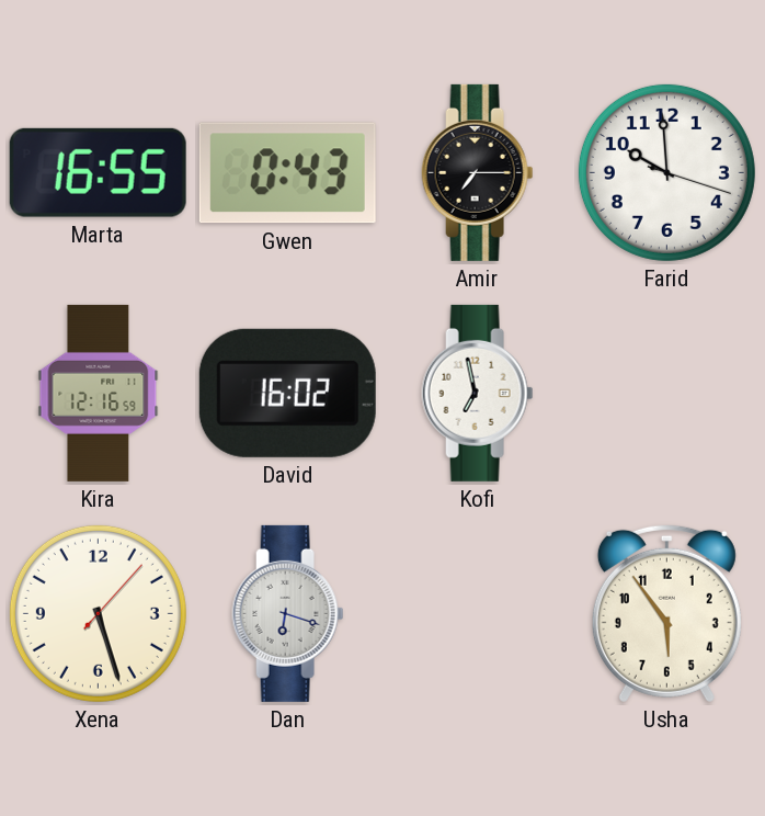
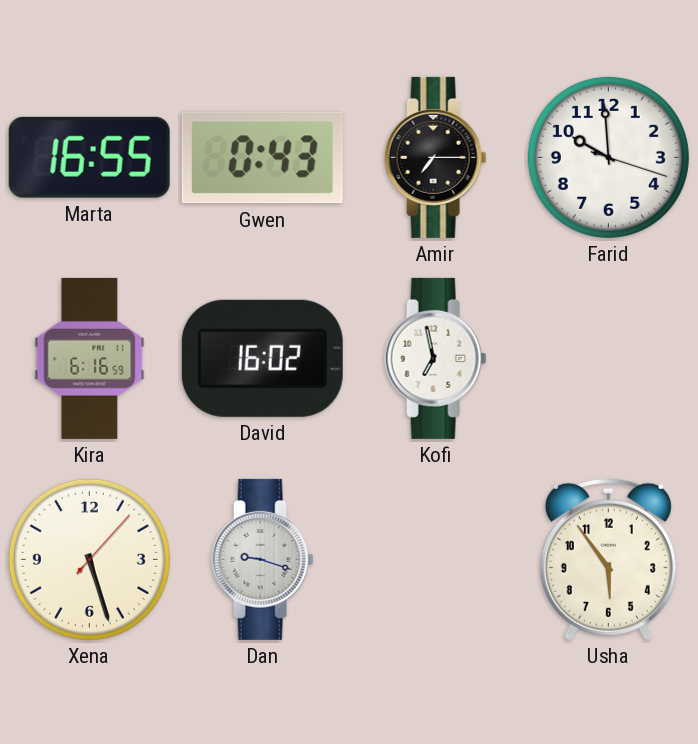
Kira: 12:16 -> 6:16 (90, 358)
Dan: 6:18 -> 9:18 (263, 559)
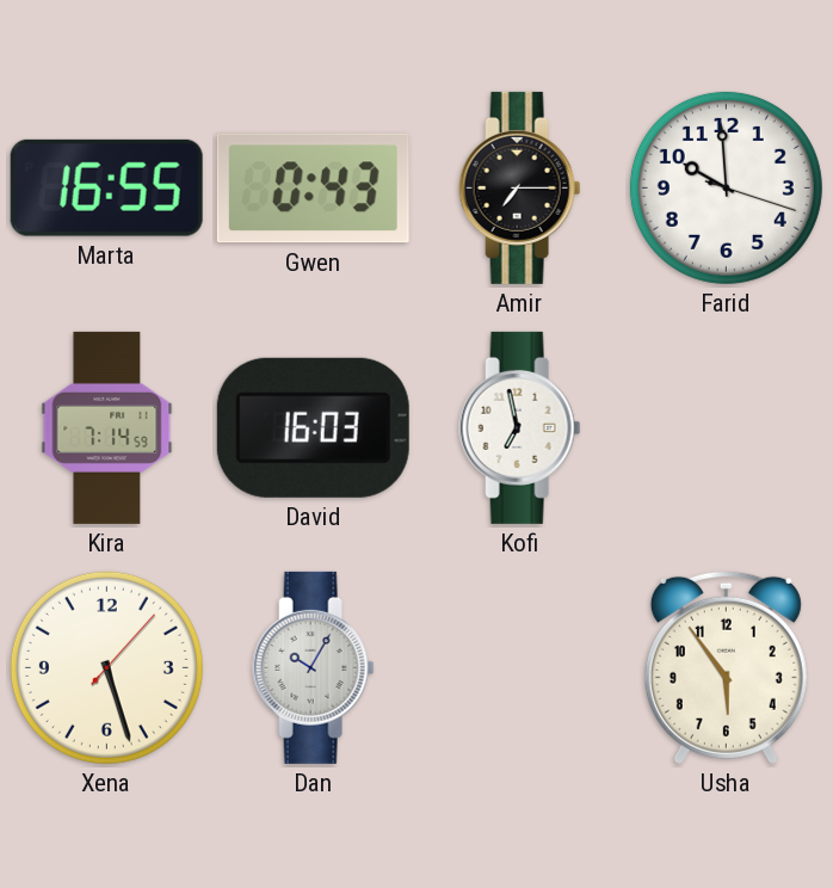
Kira: 6:16 -> 7:14 (107, 427)
David: 16:02 -> 16:03 (313, 427)
Dan: 9:18 -> 10:05 (314, 667)
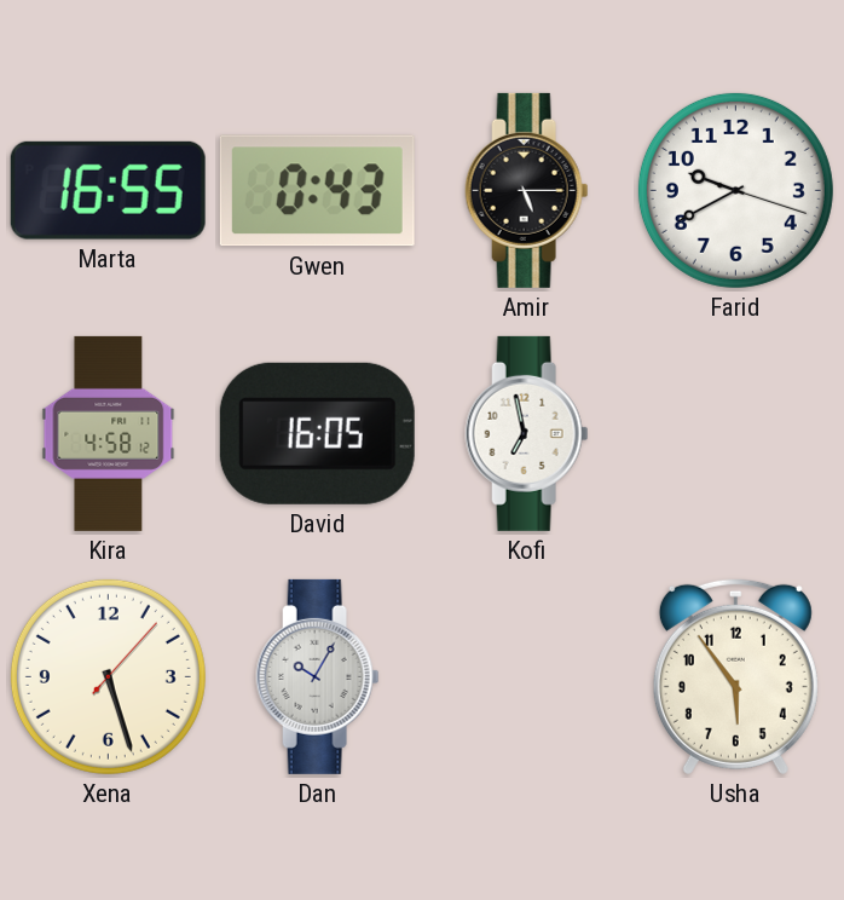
Amir: 7:15 -> 5:15 (527, 190)
Farid: 9:59 -> 9:40 (735, 190)
Kira: 7:14 -> 4:58 (109, 433)
David: 16:03 -> 16:05 (317, 433)
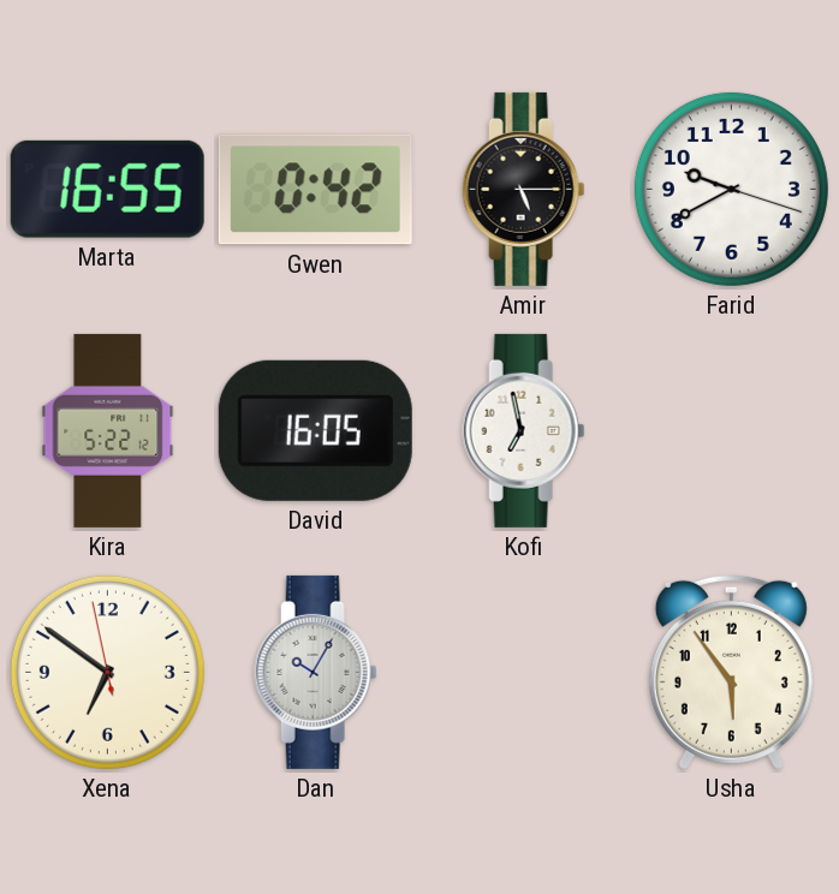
Gwen: 0:43 -> 0:42 (315, 190)
Kira: 4:58 -> 5:22 (108, 430)
Xena: 5:27 -> 6:50 (107, 672)
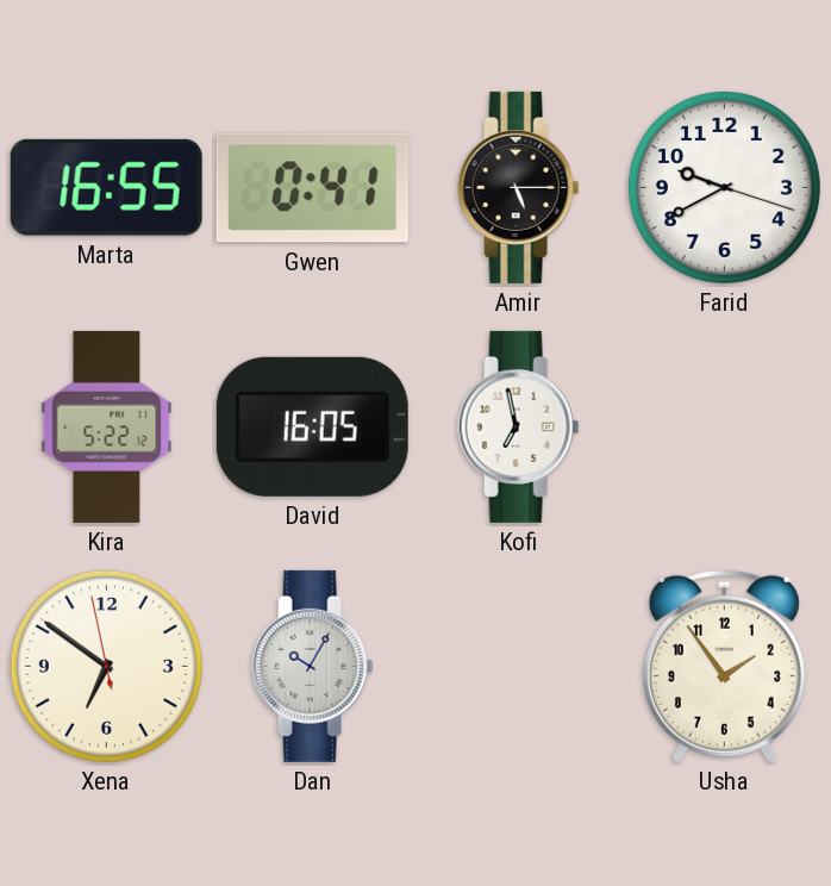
Gwen: 0:42 -> 0:41 (312, 188)
Usha: 5:54 -> 1:54 (724, 666)
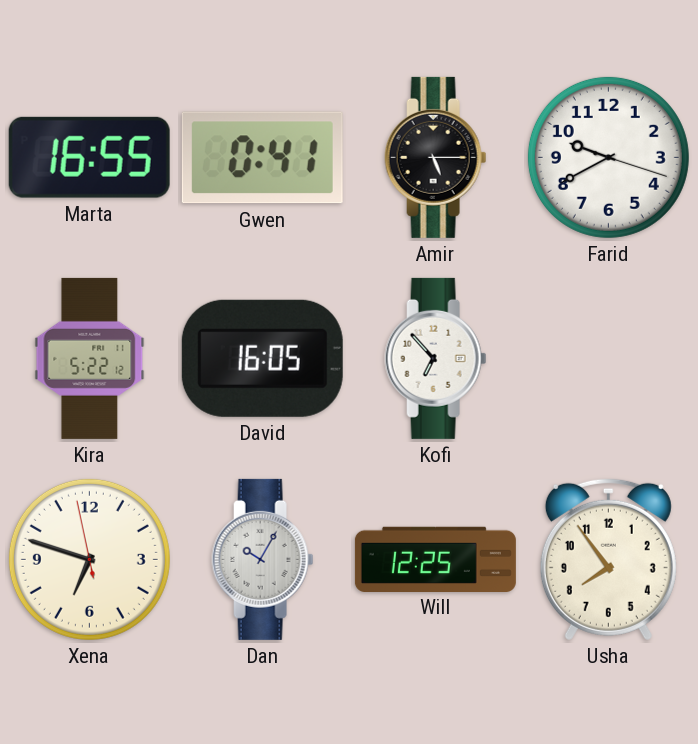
Kofi: 6:58 -> 6:53 (436, 358)
Xena: 6:50 -> 6:47 (89, 559)
Will: none -> 12:25 (435, 559)
Usha: 1:54 -> 7:54 (608, 559)
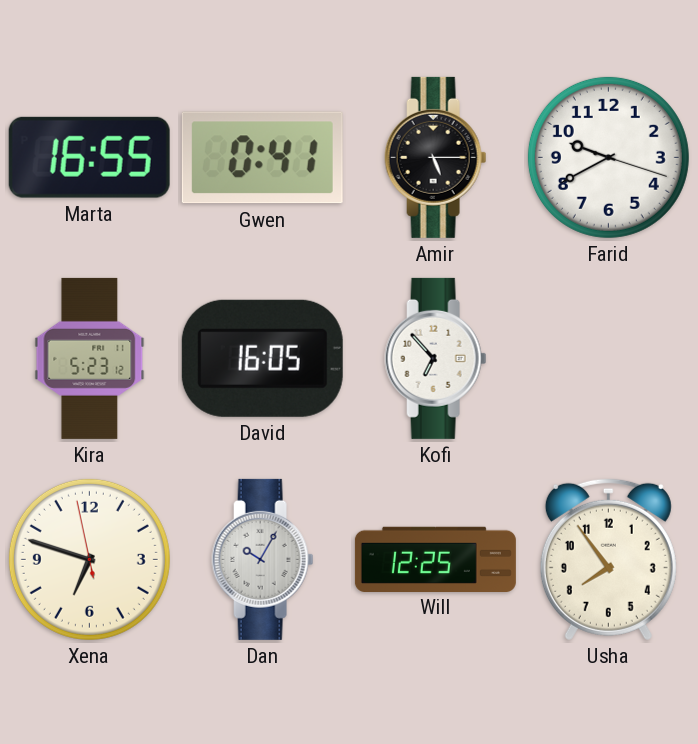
Kira: 5:22 -> 5:23 (90, 358)
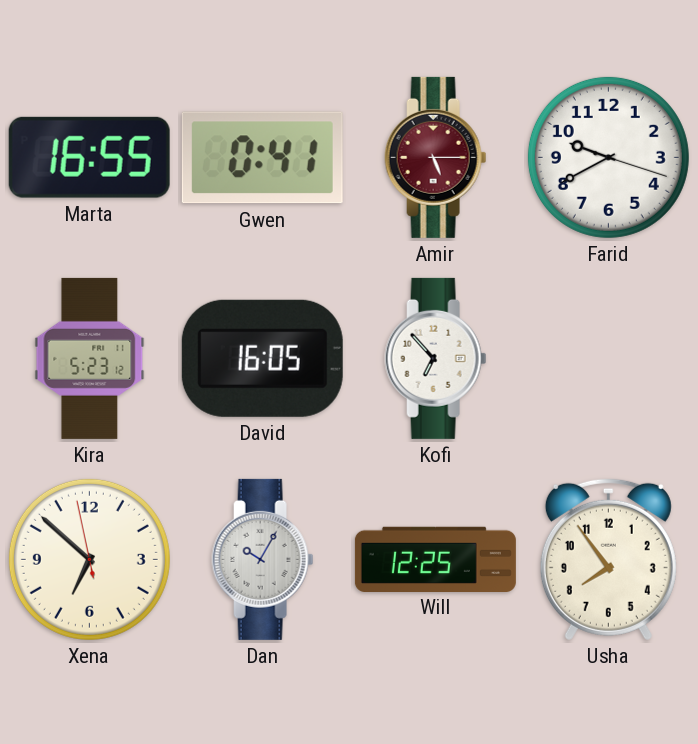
Amir dial: black -> burgundy (436, 157)
Xena: 6:47 -> 6:51 (89, 559)
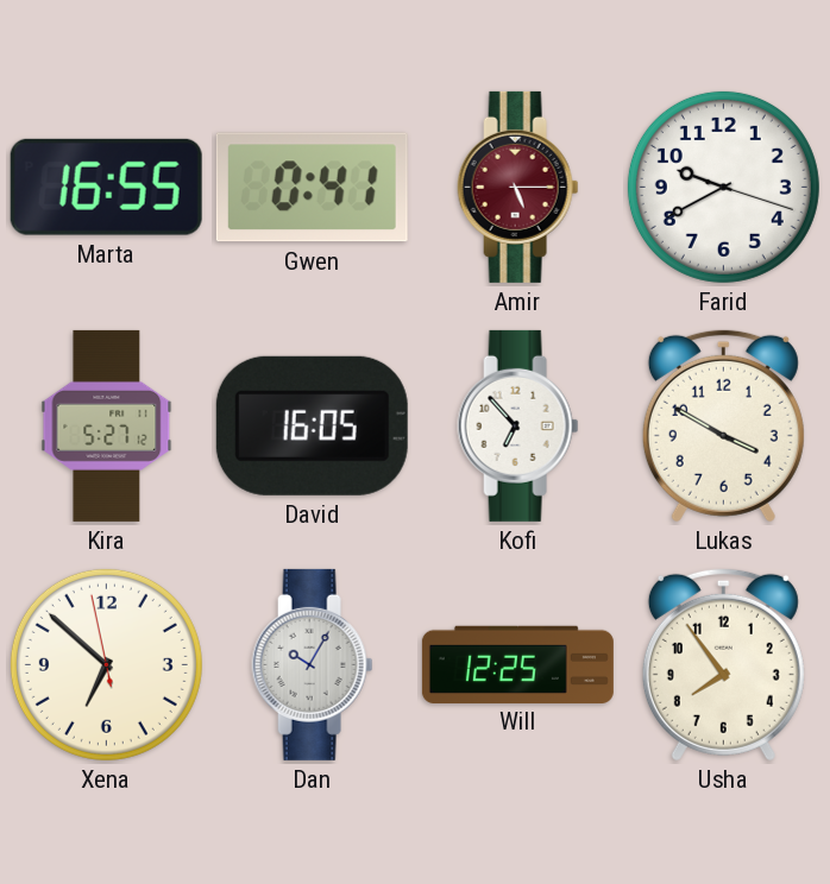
Kira: 5:23 -> 5:27 (107, 425)
Lukas: none -> 3:50 (723, 425)
